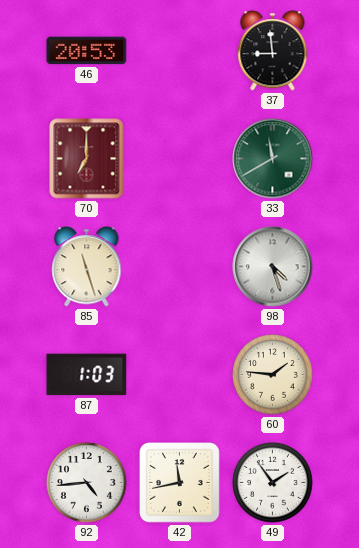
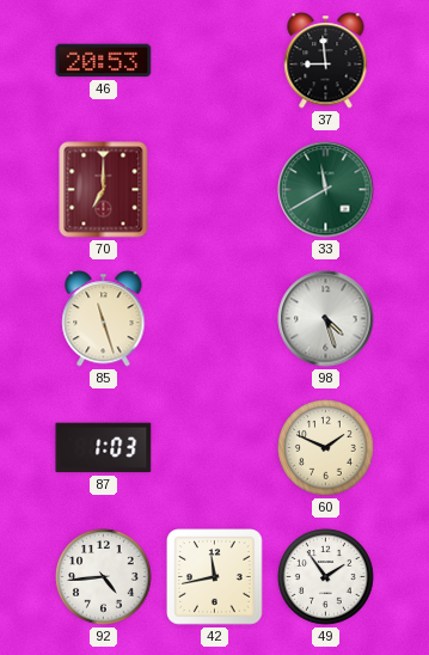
60: 1:46 -> 1:49 (326, 448)
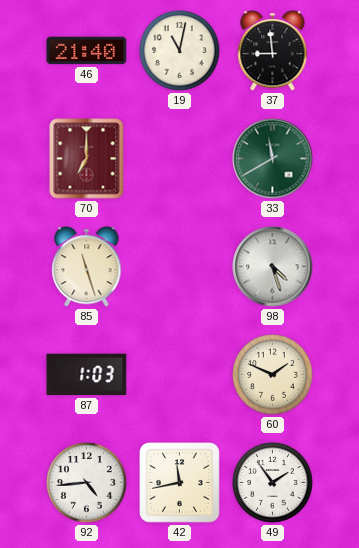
46: 20:53 -> 21:40 (87, 51)
19: none -> 11:02 (180, 51)
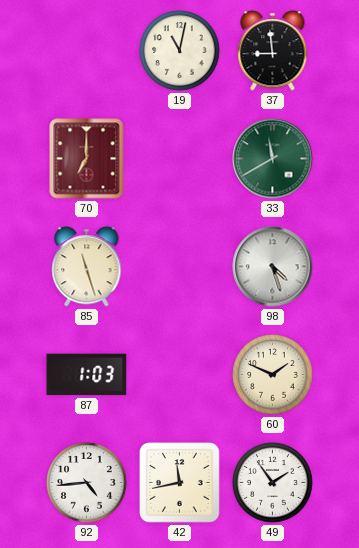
46: 21:40 -> none (87, 51)
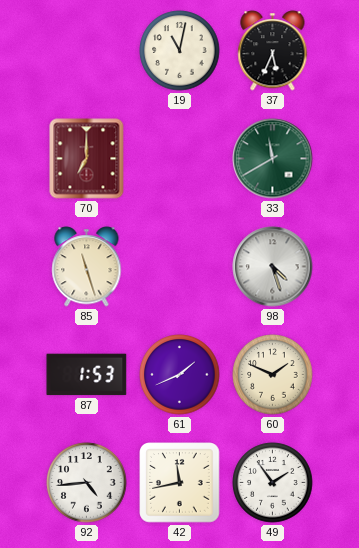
37: 8:59 -> 5:34 (273, 51)
87: 1:03 -> 1:53 (87, 375)
61: none -> 1:41 (180, 375)
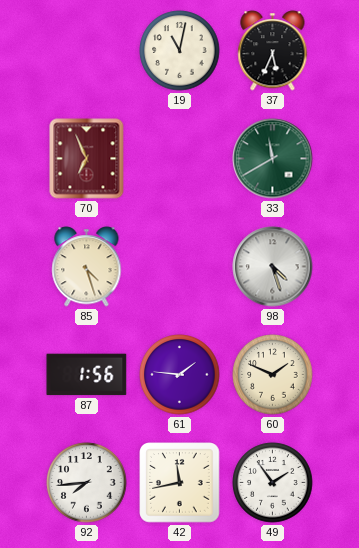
70: 7:00 -> 6:56 (87, 159)
85: 11:27 -> 4:27 (87, 267)
87: 1:53 -> 1:56 (87, 375)
61: 1:41 -> 1:46 (180, 375)
92: 4:44 -> 7:44 (87, 483)
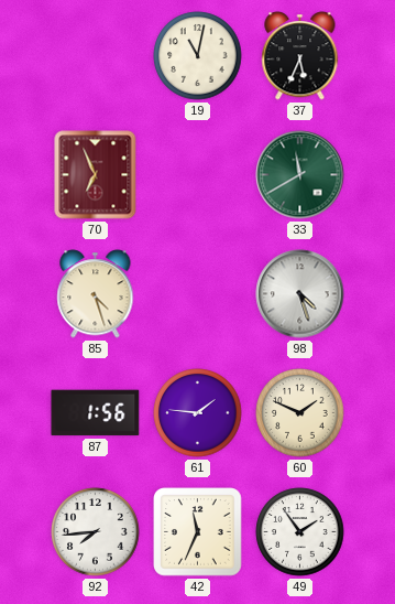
42: 11:43 -> 11:34 (198, 532)
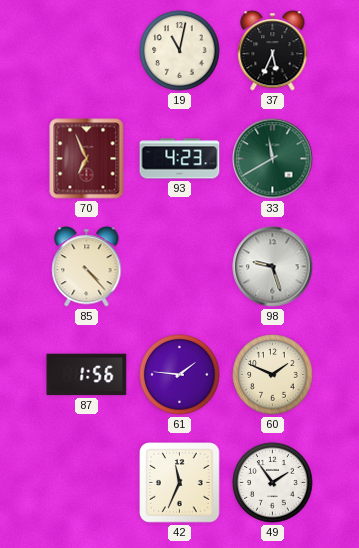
93: none -> 4:23 (180, 159)
85: 4:27 -> 4:23 (87, 267)
98: 4:27 -> 9:27 (273, 267)
92: 7:44 -> none (96, 532)
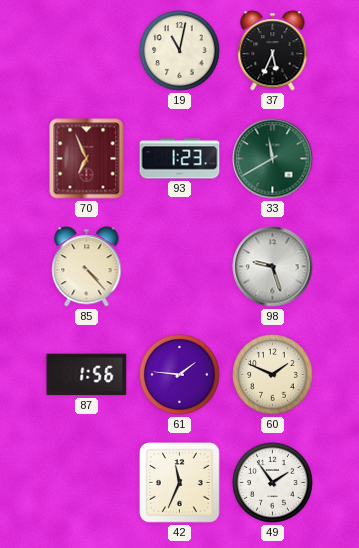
93: 4:23 -> 1:23 (180, 159)
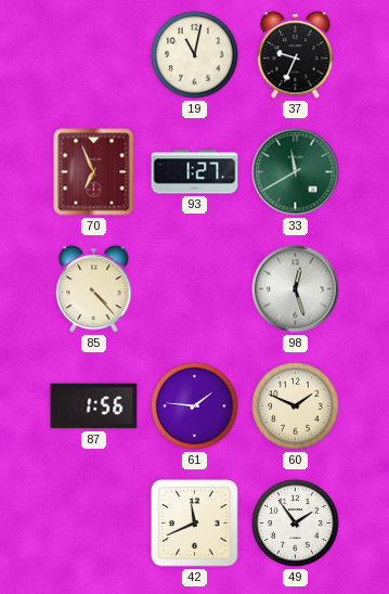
37: 5:34 -> 9:34 (296, 55)
93: 1:23 -> 1:27 (195, 172)
98: 9:27 -> 12:27 (296, 289)
42: 11:34 -> 11:41 (195, 524)
